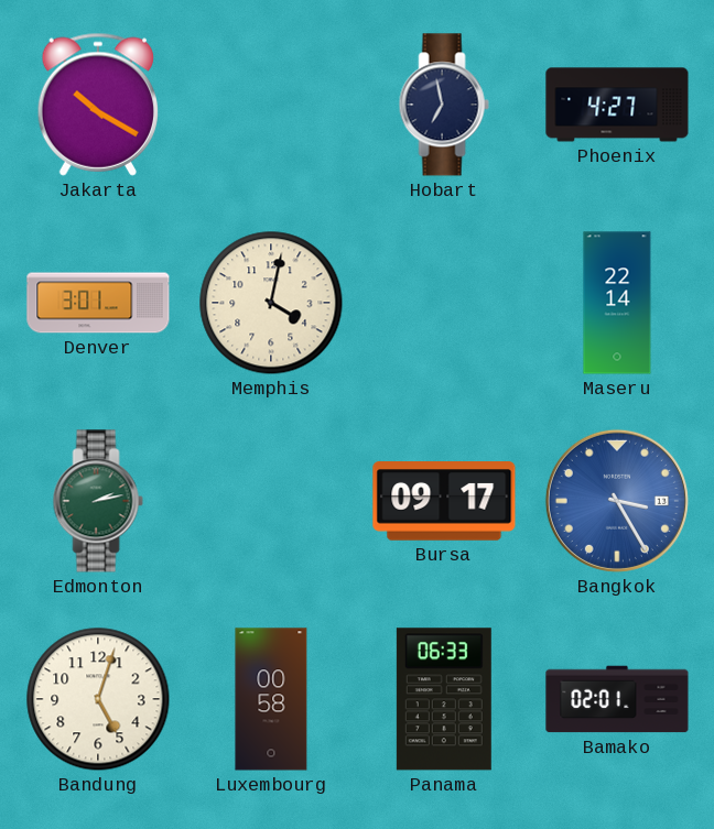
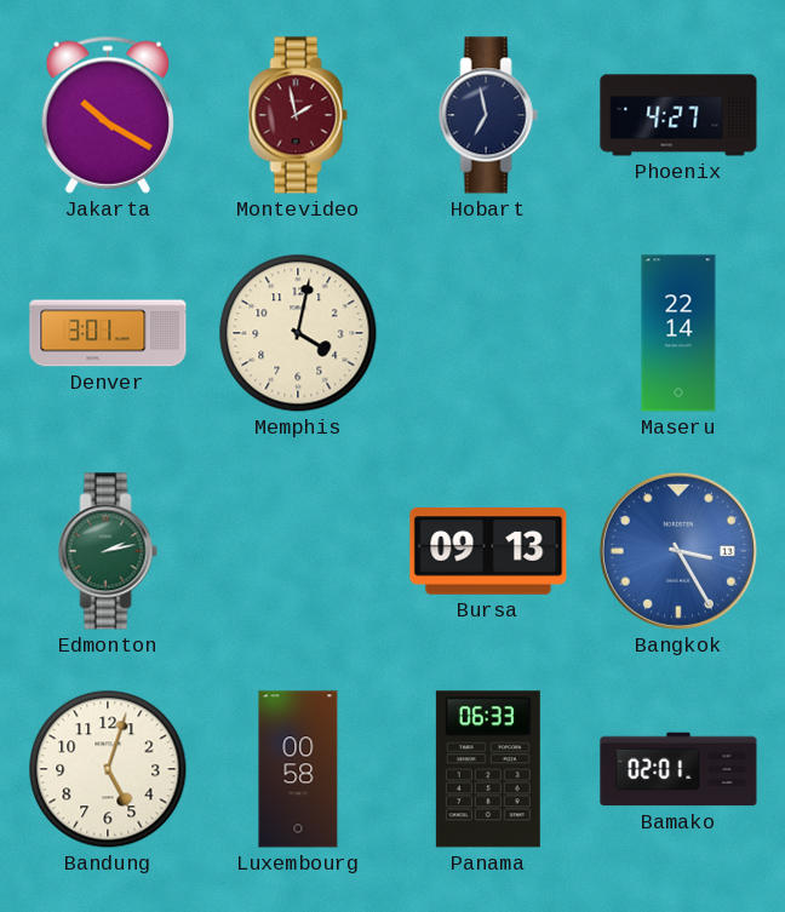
Montevideo: none -> 1:58 (298, 115)
Bursa: 09:17 -> 09:13 (488, 551)
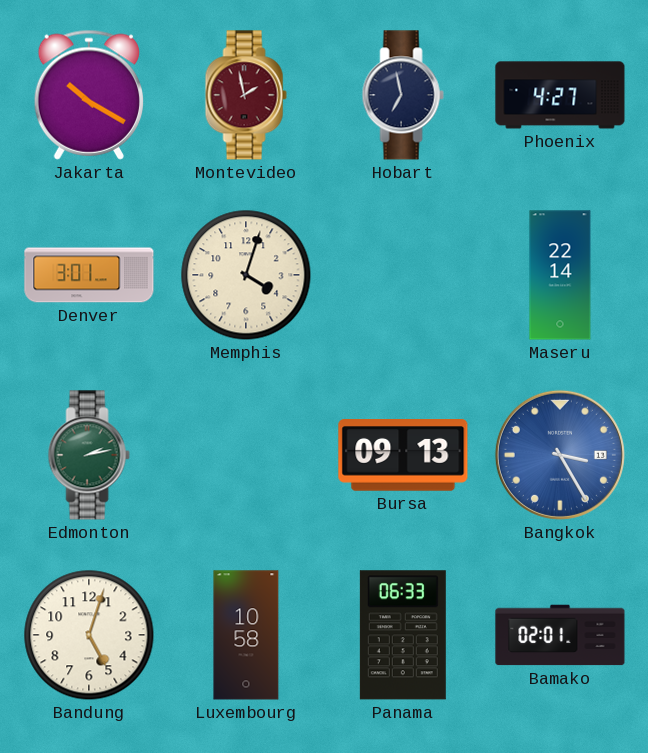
Memphis: 4:02 -> 4:03 (246, 275)
Luxembourg: 00:58 -> 10:58 (246, 635)
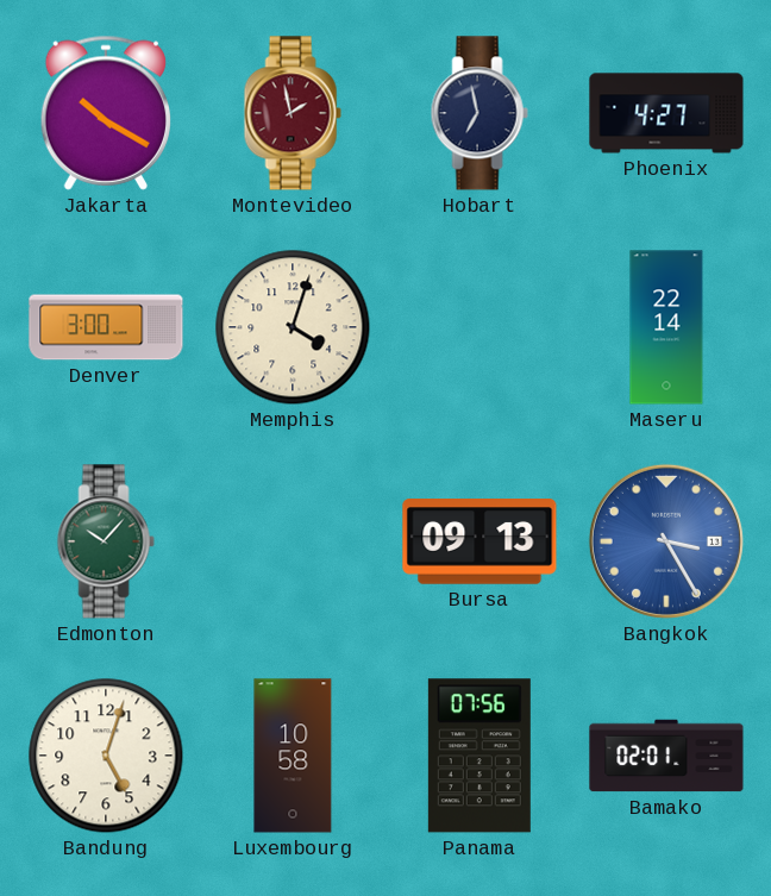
Denver: 3:01 -> 3:00 (106, 327)
Edmonton: 2:13 -> 10:07 (106, 541)
Panama: 06:33 -> 07:56 (479, 756)
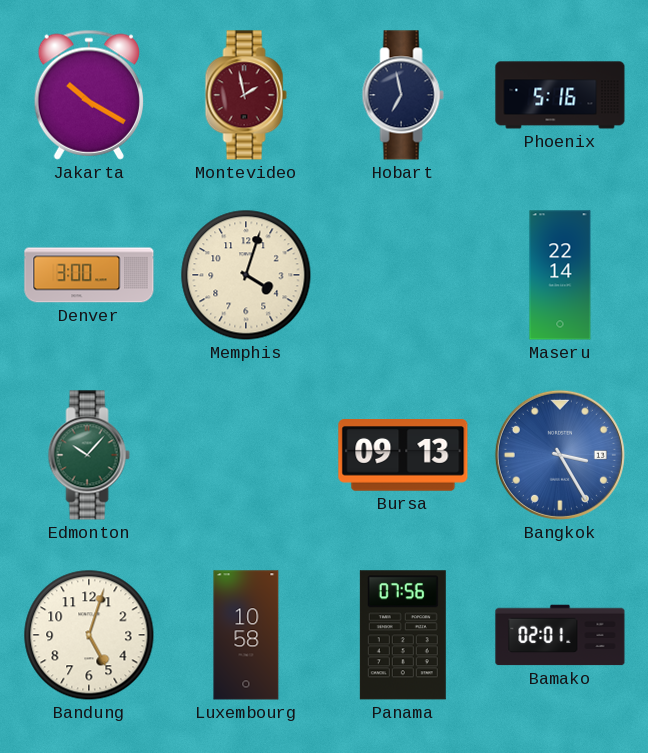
Phoenix: 4:27 -> 5:16 (560, 95)
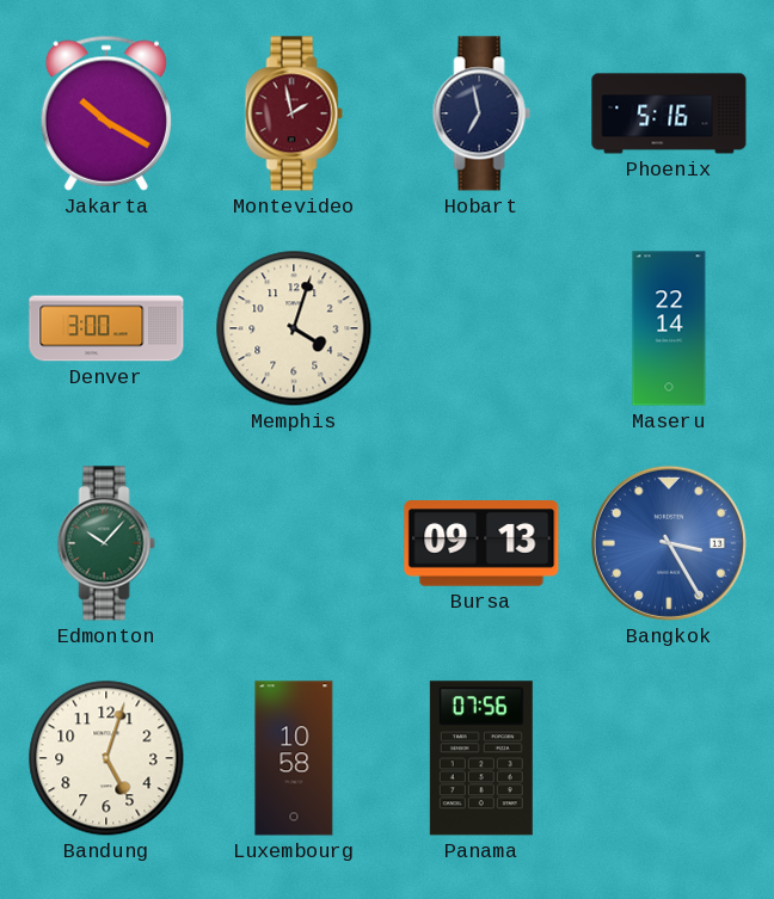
Bamako: 02:01 -> none (560, 635)
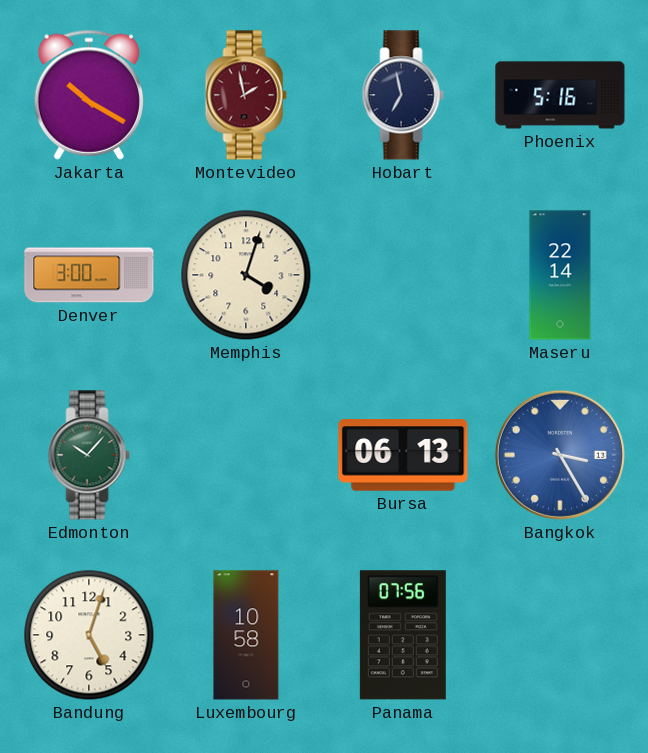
Bursa: 09:13 -> 06:13 (403, 455)
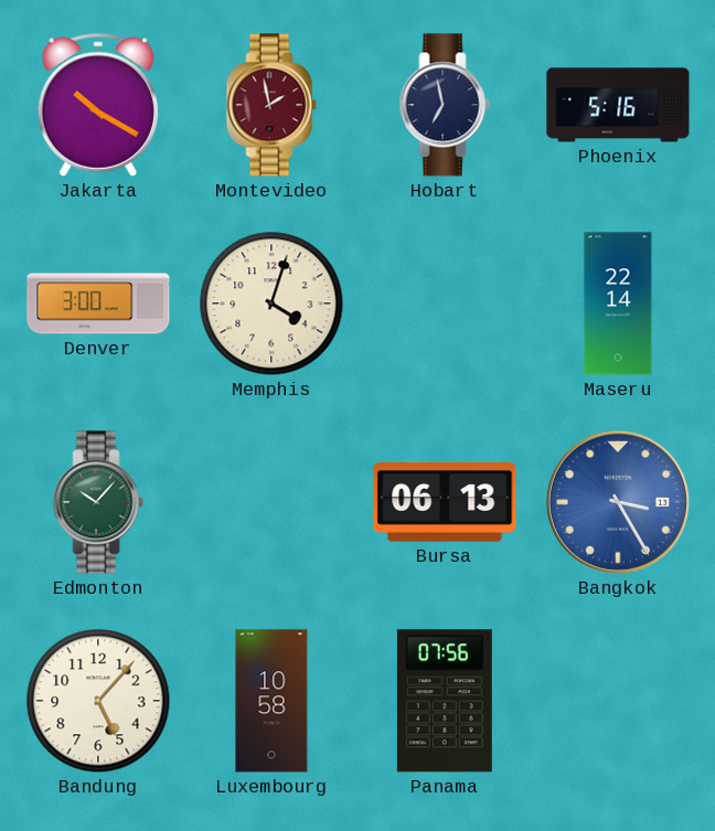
Bandung: 5:03 -> 5:07 (98, 701)
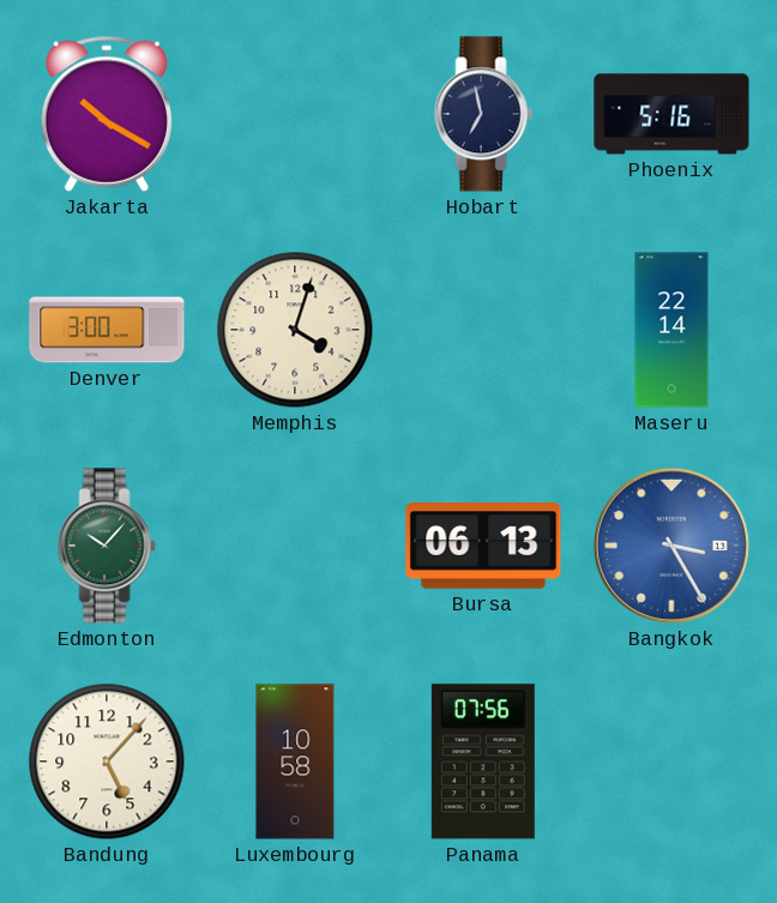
Montevideo: 1:58 -> none (271, 105)
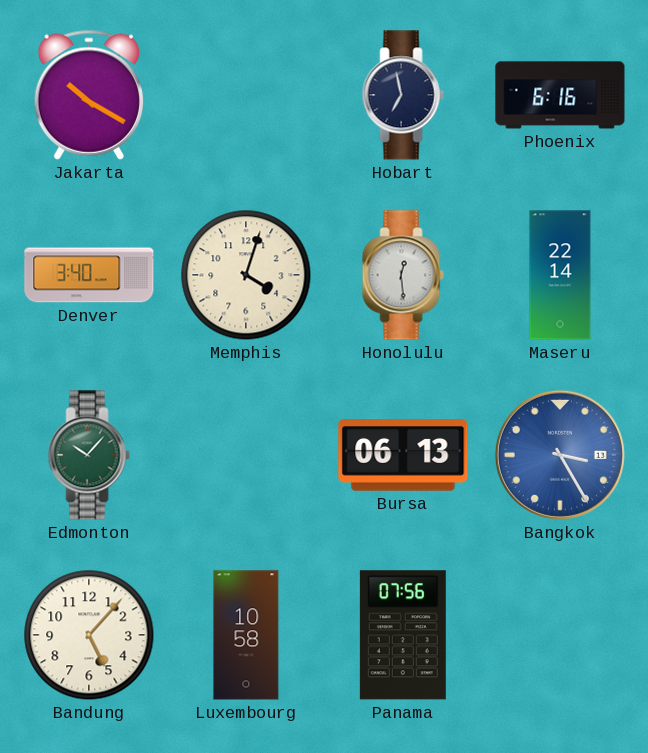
Phoenix: 5:16 -> 6:16 (560, 95)
Denver: 3:00 -> 3:40 (89, 275)
Honolulu: none -> 12:29 (403, 275)
